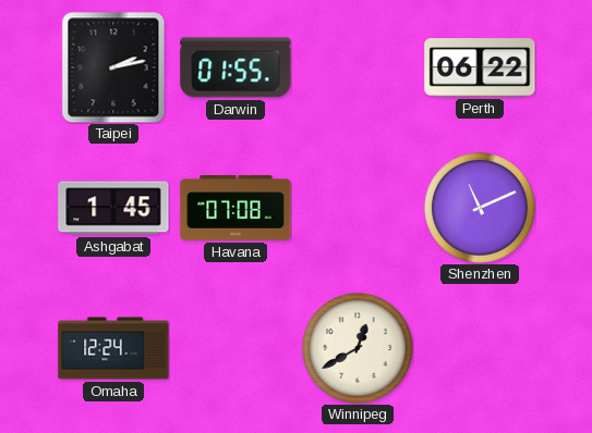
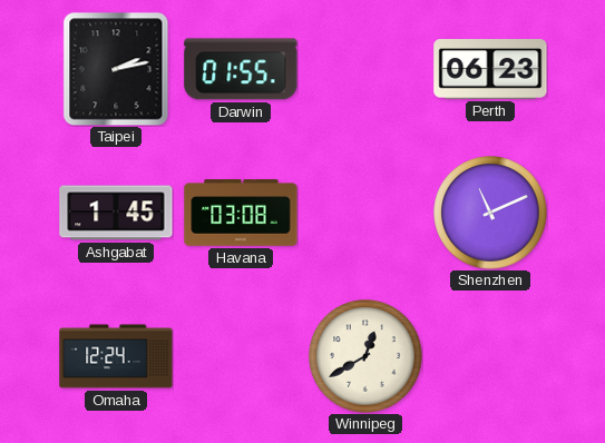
Perth: 06:22 -> 06:23 (490, 69)
Havana: 07:08 -> 03:08 (241, 213)
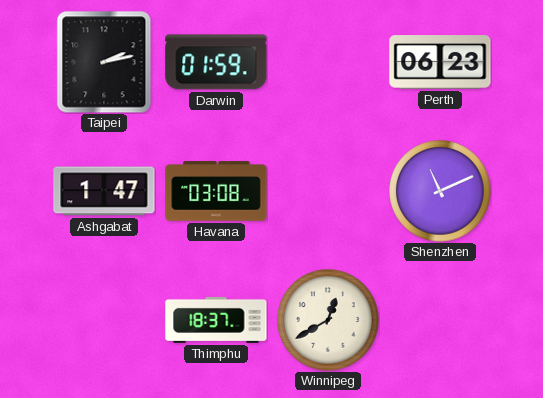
Darwin: 01:55 -> 01:59 (216, 62)
Ashgabat: 1:45 -> 1:47 (104, 191)
Omaha: 12:24 -> none (116, 356)
Thimphu: none -> 18:37 (216, 320)
